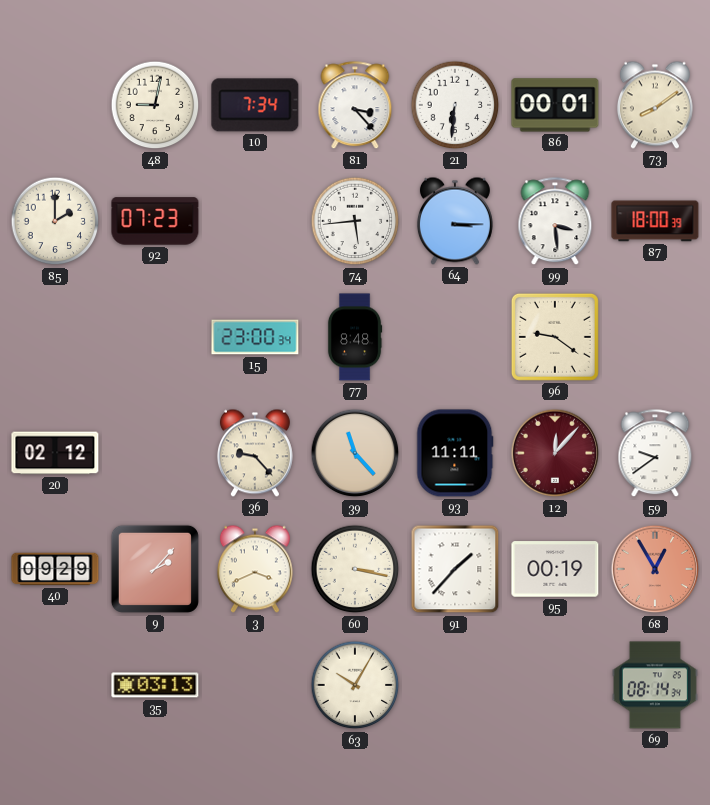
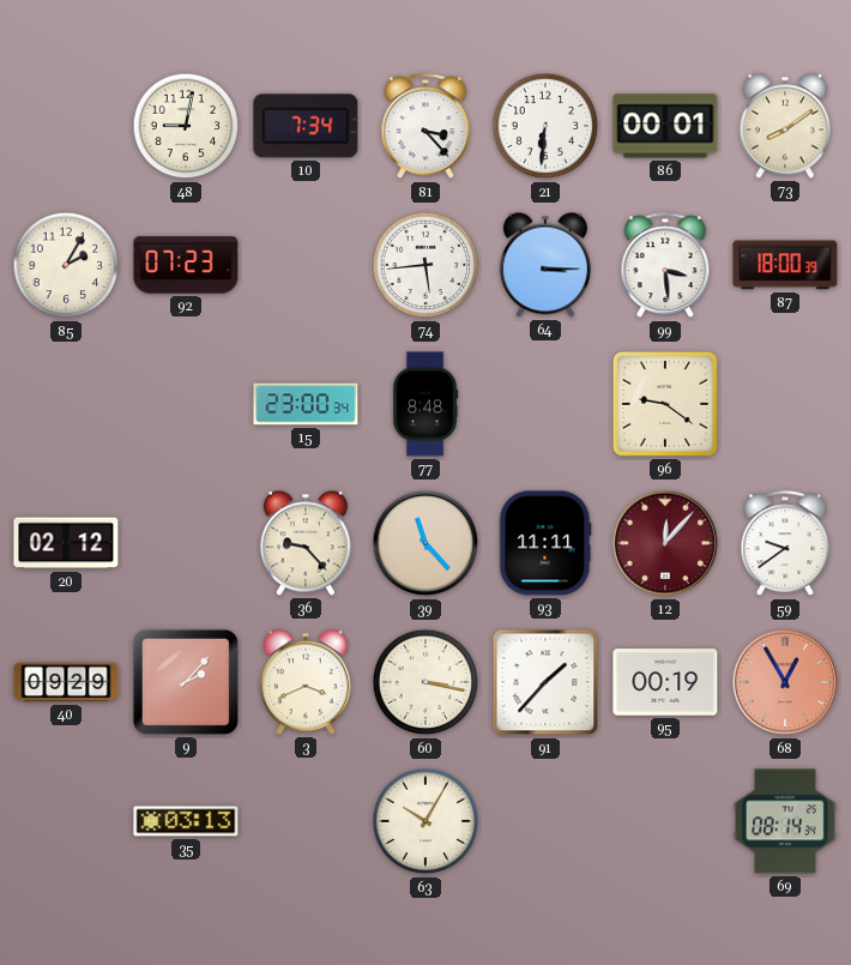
85: 2:00 -> 2:05 (66, 265)
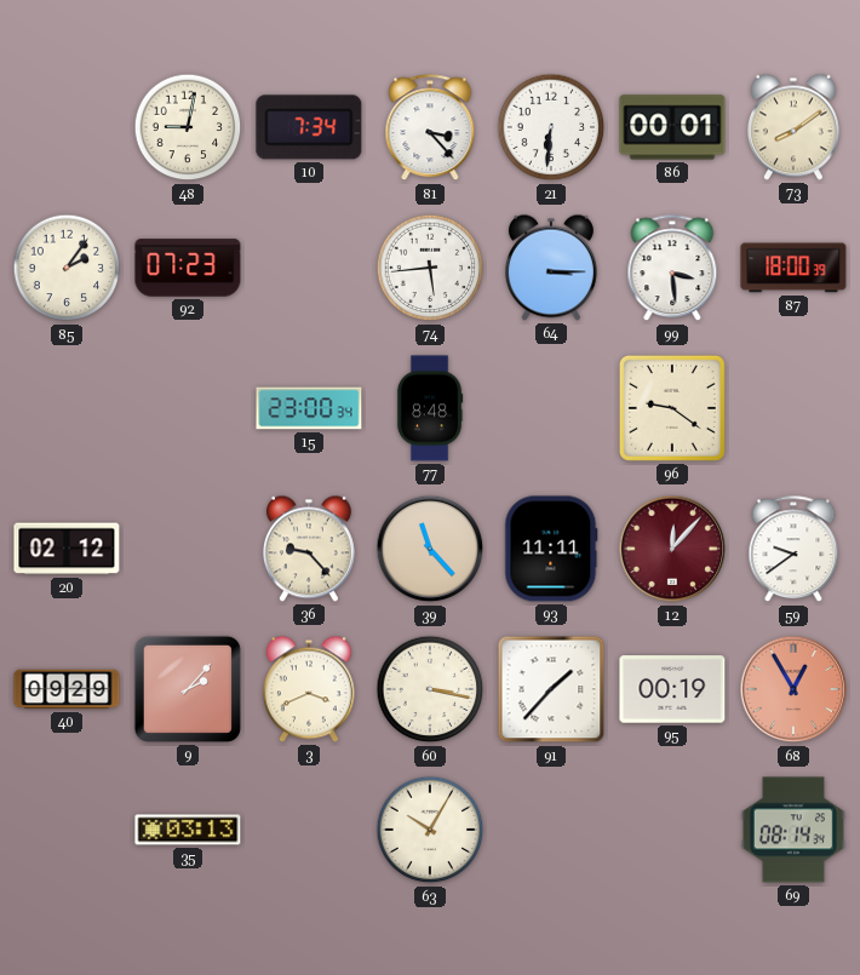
85: 2:05 -> 2:06 (67, 268)
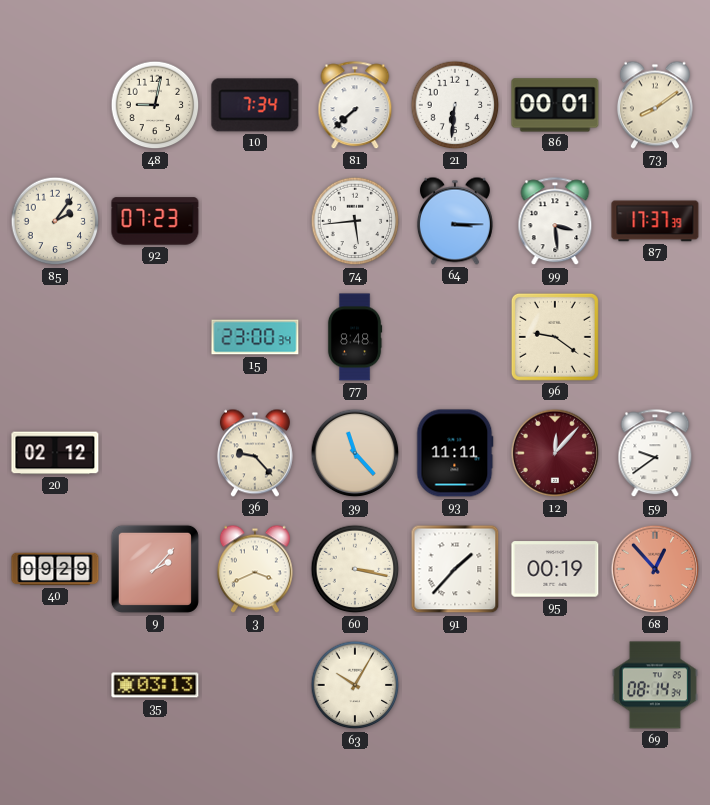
81: 3:23 -> 7:38 (355, 106)
87: 18:00 -> 17:37 (655, 221)
68: 12:55 -> 12:53 (655, 569)
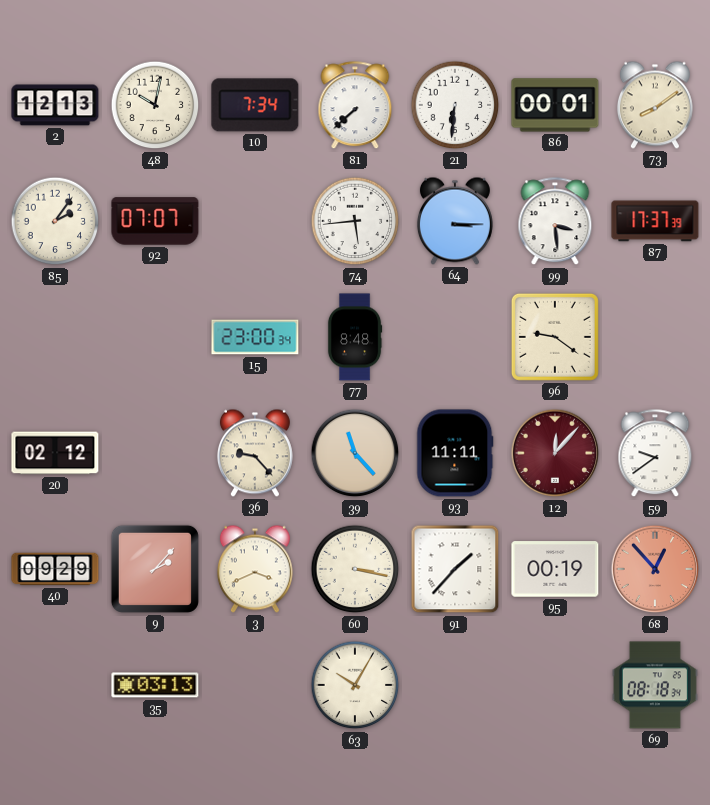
2: none -> 12:13 (55, 105)
48: 9:02 -> 10:02 (155, 105)
92: 07:23 -> 07:07 (155, 221)
69: 08:14 -> 08:18 (655, 685)
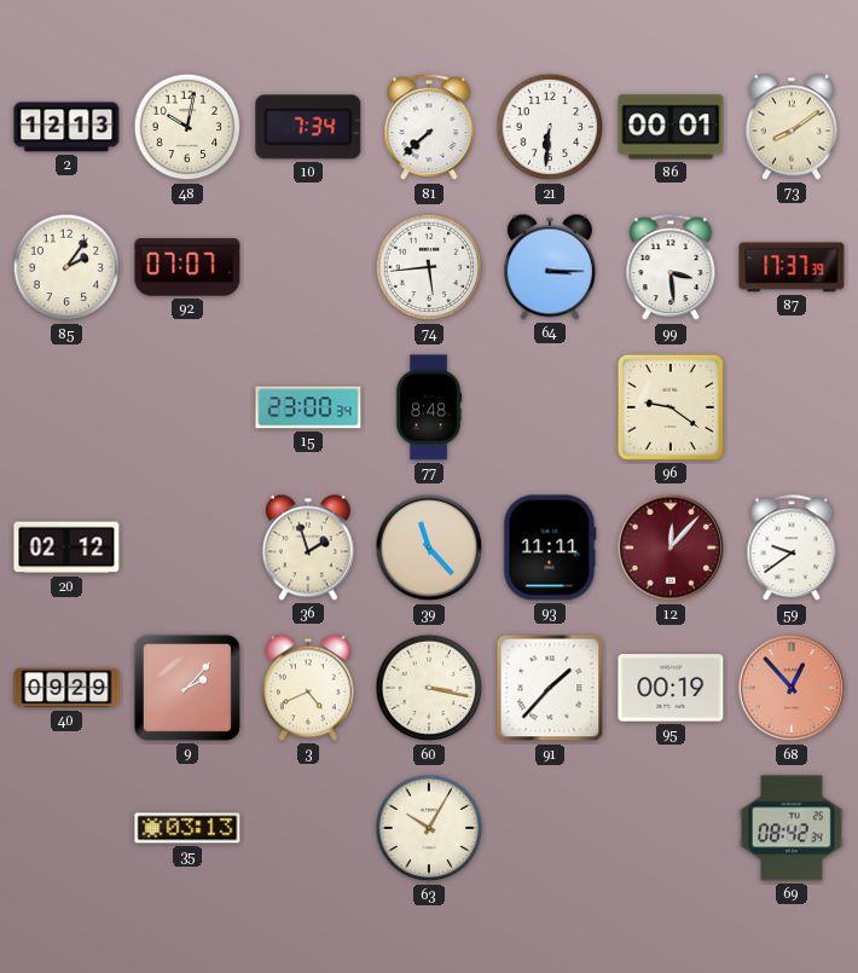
36: 9:23 -> 1:57 (308, 548)
3: 3:41 -> 4:41 (308, 688)
69: 08:18 -> 08:42 (792, 828)
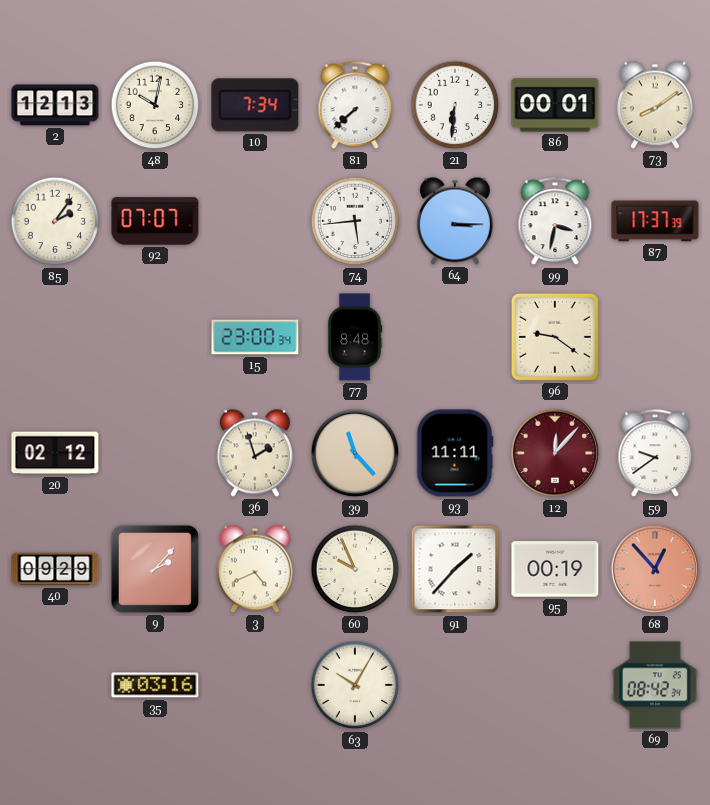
99: 3:29 -> 3:32 (555, 222)
60: 3:17 -> 9:56 (355, 569)
35: 03:13 -> 03:16 (155, 685)
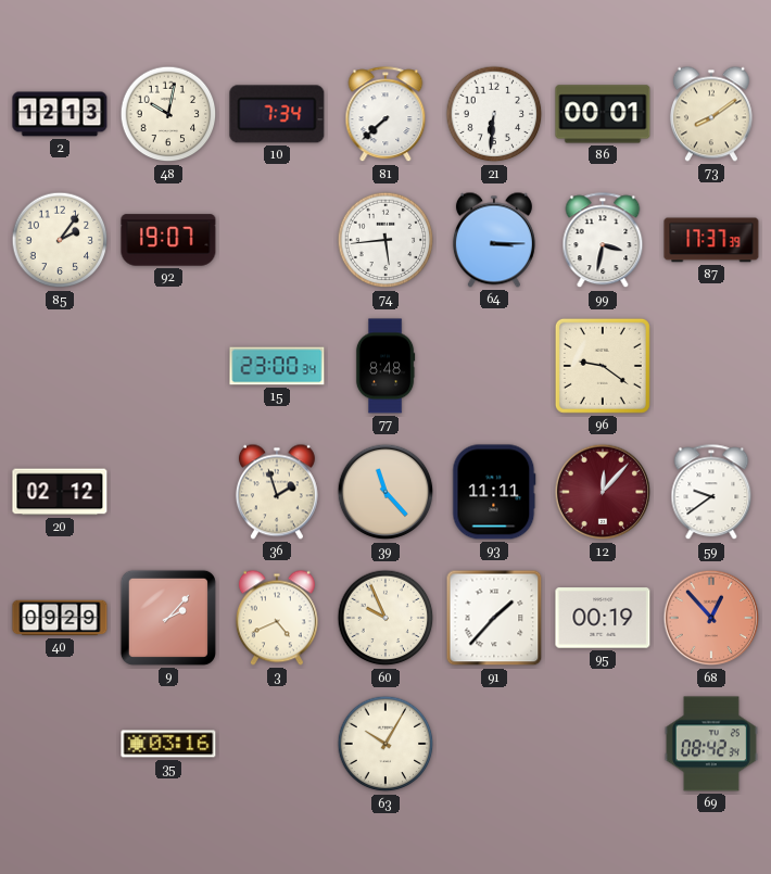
92: 07:07 -> 19:07 (168, 240)
